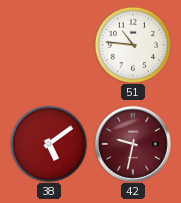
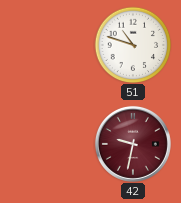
51: 10:46 -> 10:48 (133, 45)
38: 5:09 -> none (49, 144)
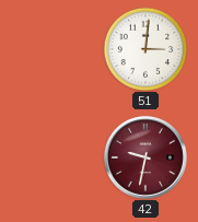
51: 10:48 -> 3:01 (145, 49)
